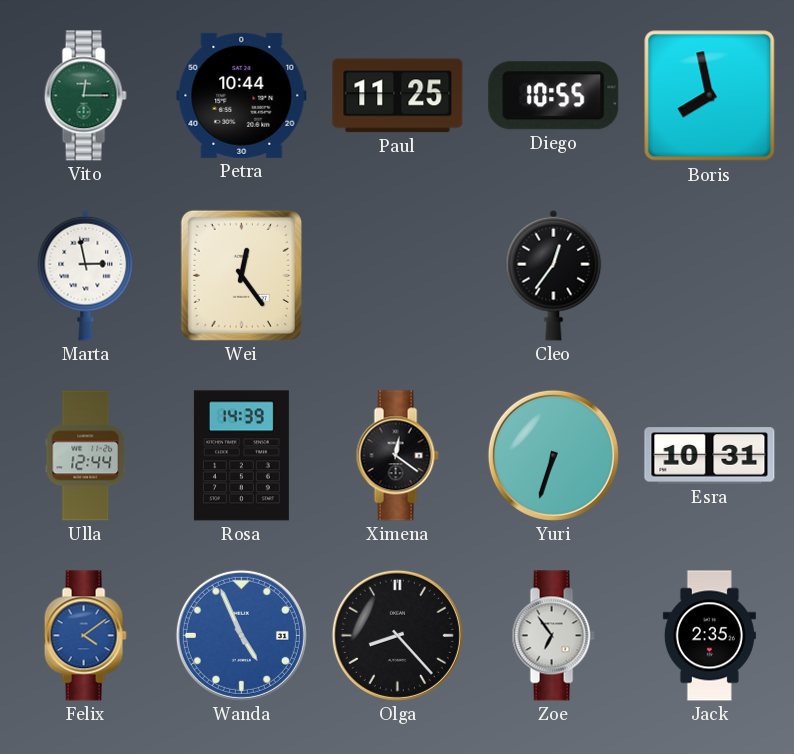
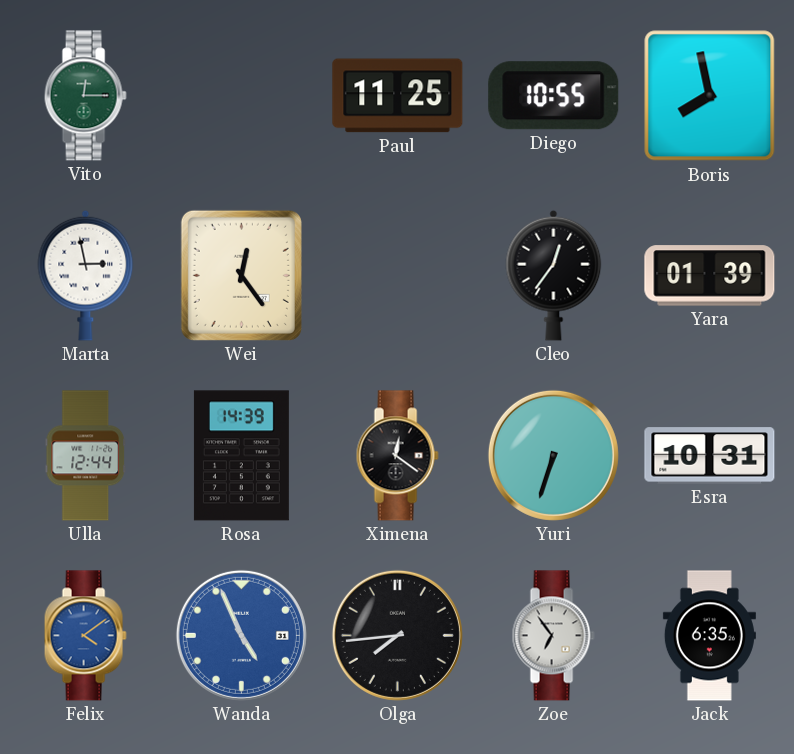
Petra: 10:44 -> none (242, 95)
Yara: none -> 01:39 (710, 276)
Olga: 8:23 -> 7:44 (397, 635)
Jack: 2:35 -> 6:35 (709, 636)
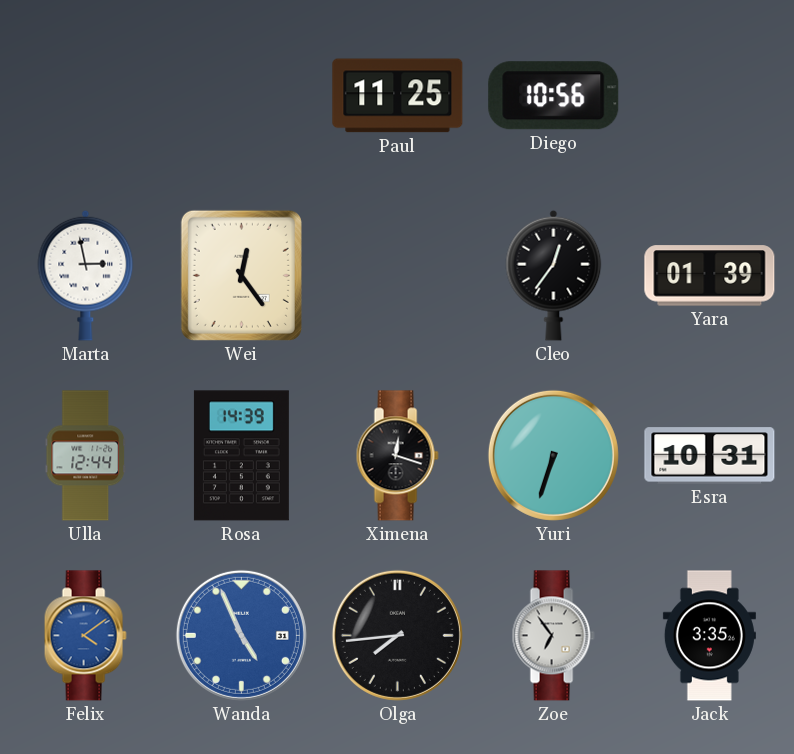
Vito: 12:15 -> none (85, 96)
Diego: 10:55 -> 10:56 (554, 96)
Boris: 7:58 -> none (710, 96)
Ximena: 12:21 -> 12:18 (397, 456)
Jack: 6:35 -> 3:35 (709, 636)
